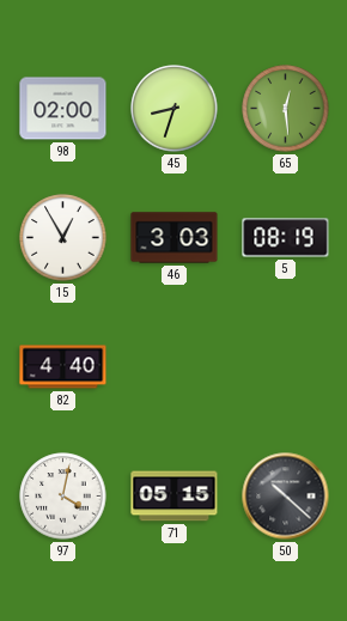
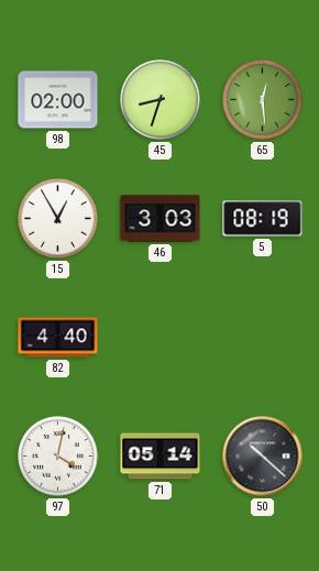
71: 05:15 -> 05:14 (161, 457)
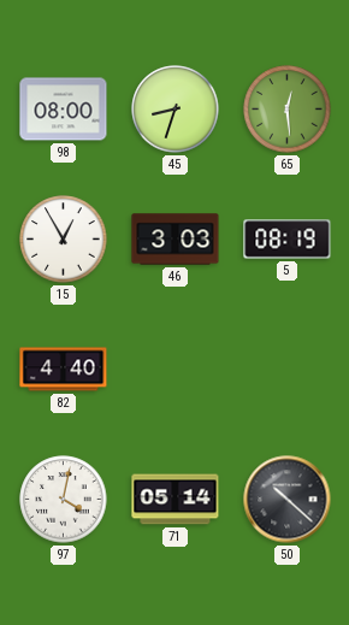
98: 02:00 -> 08:00 (64, 110)
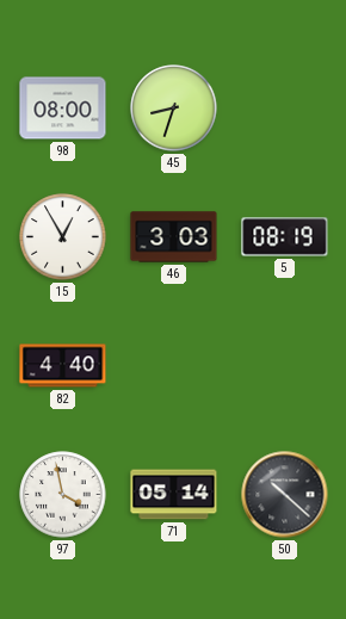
65: 12:29 -> none (288, 110)
97: 4:02 -> 3:58 (63, 495)
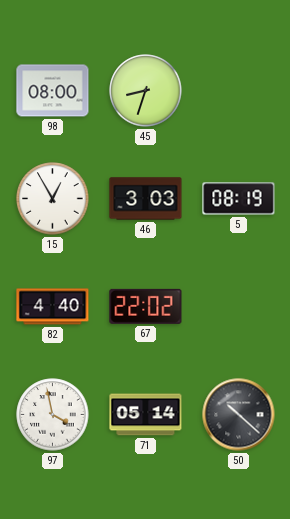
67: none -> 22:02 (146, 306)
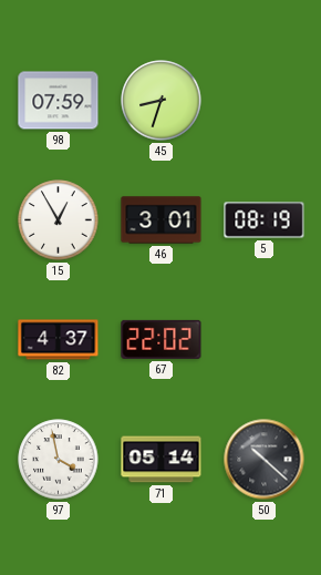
98: 08:00 -> 07:59 (59, 101)
46: 3:03 -> 3:01 (162, 220)
82: 4:40 -> 4:37 (59, 340)
